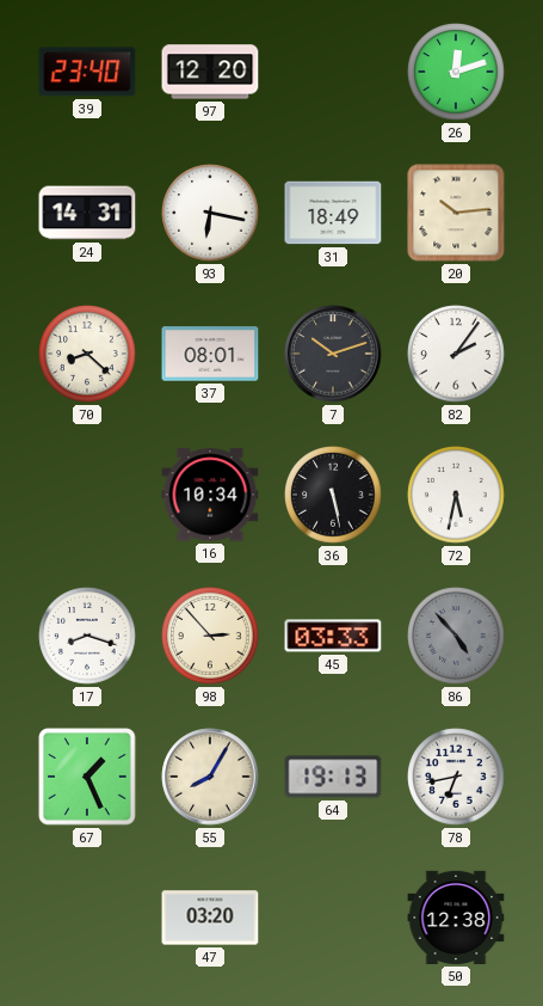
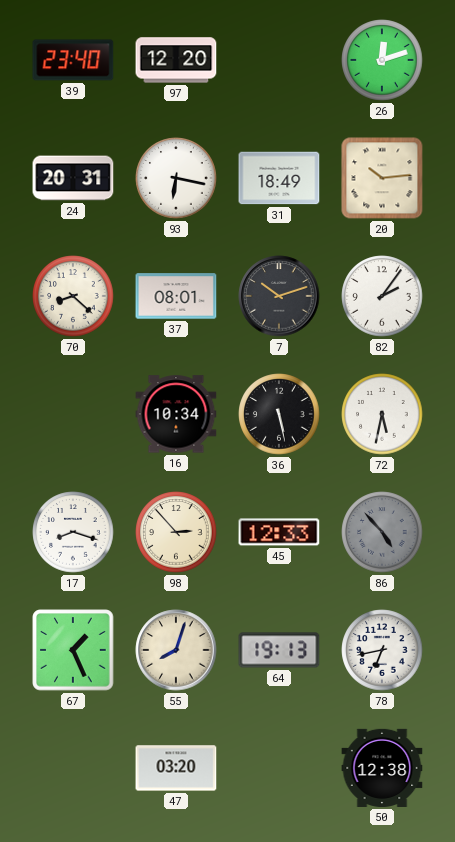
24: 14:31 -> 20:31 (73, 178)
45: 03:33 -> 12:33 (279, 532)
55: 8:05 -> 8:03 (176, 650)
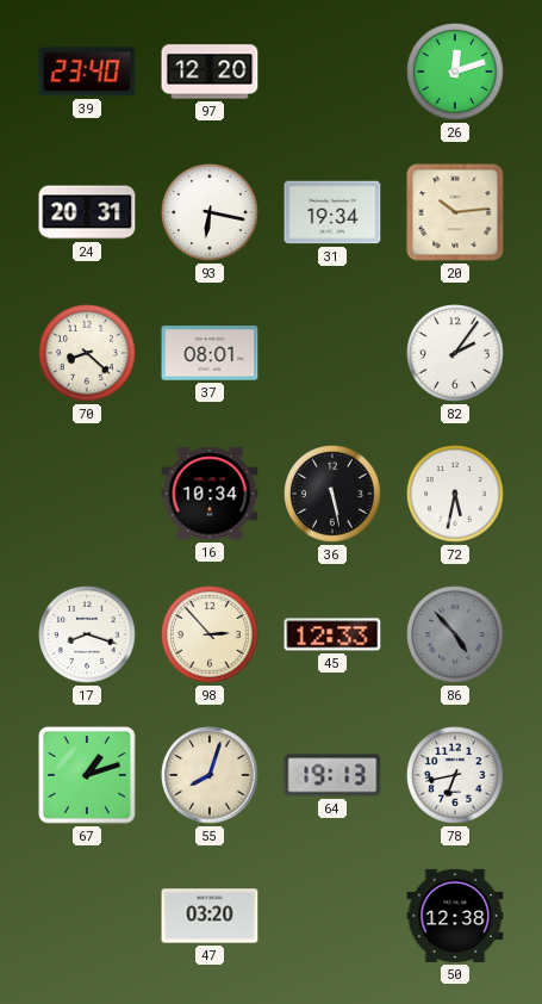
31: 18:49 -> 19:34 (332, 212)
7: 10:12 -> none (279, 296)
67: 1:26 -> 1:12 (87, 775)
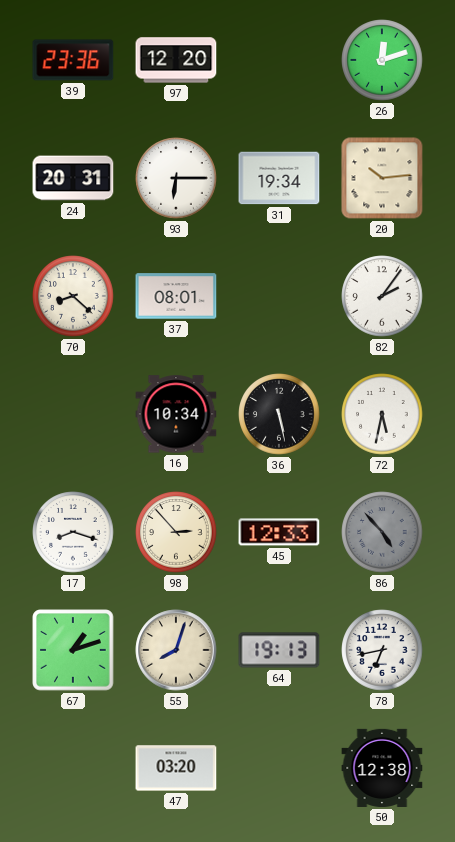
39: 23:40 -> 23:36 (73, 60)
93: 6:17 -> 6:15 (176, 178)
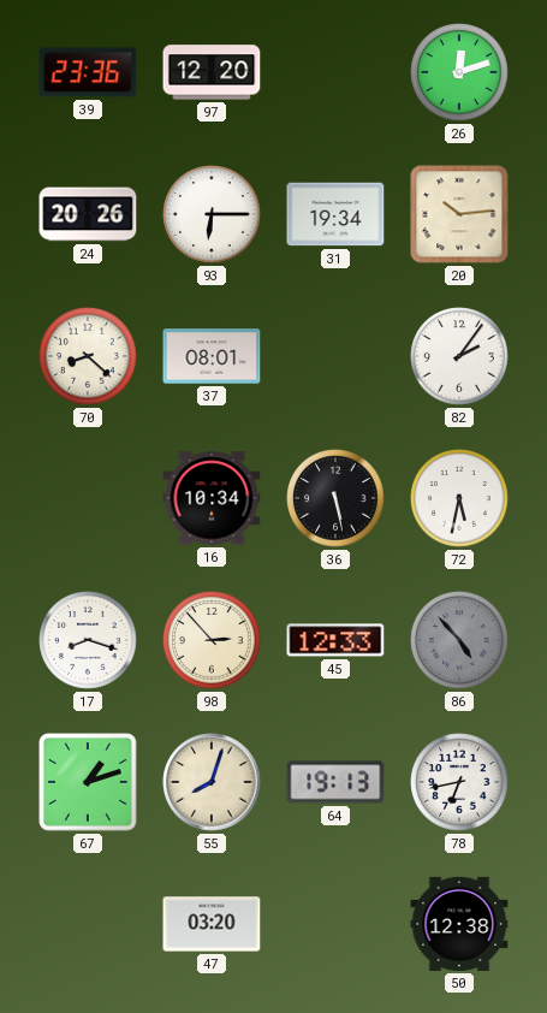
24: 20:31 -> 20:26 (88, 214)
